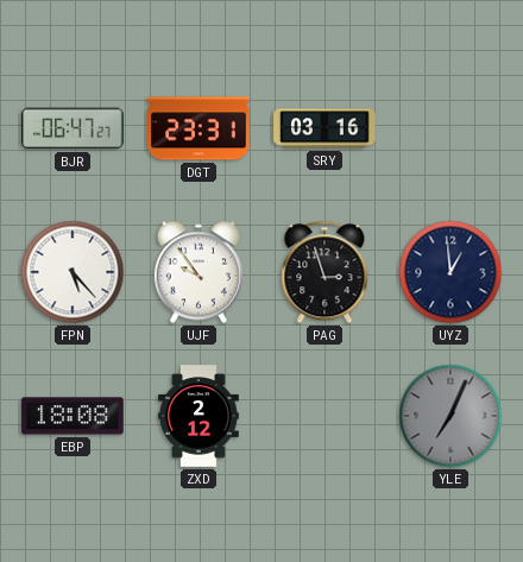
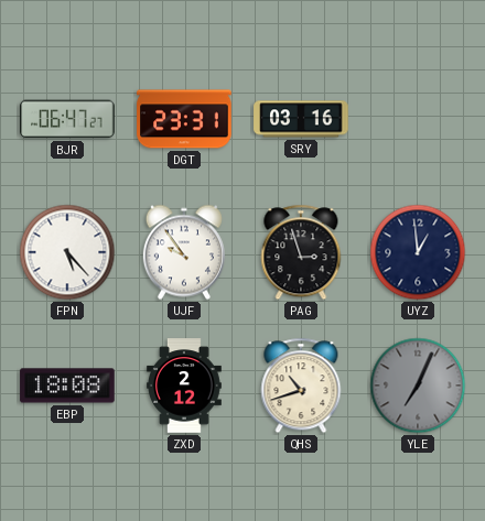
QHS: none -> 10:42 (301, 386)
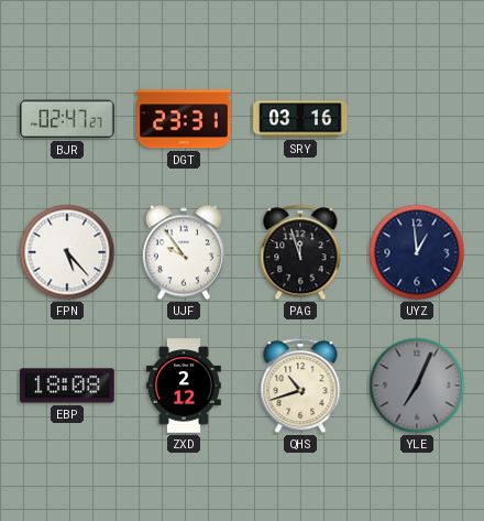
BJR: 06:47 -> 02:47 (67, 119)
PAG: 2:57 -> 11:57 (300, 252)
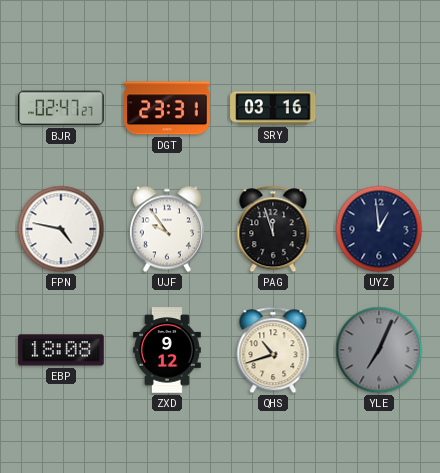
FPN: 5:23 -> 4:47 (61, 229)
ZXD: 2:12 -> 9:12 (167, 350)
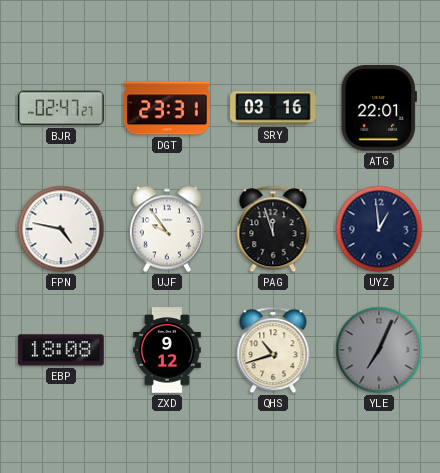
ATG: none -> 22:01 (378, 108)
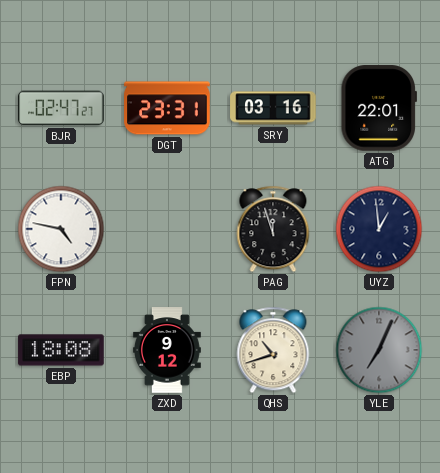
UJF: 9:54 -> none (167, 229)
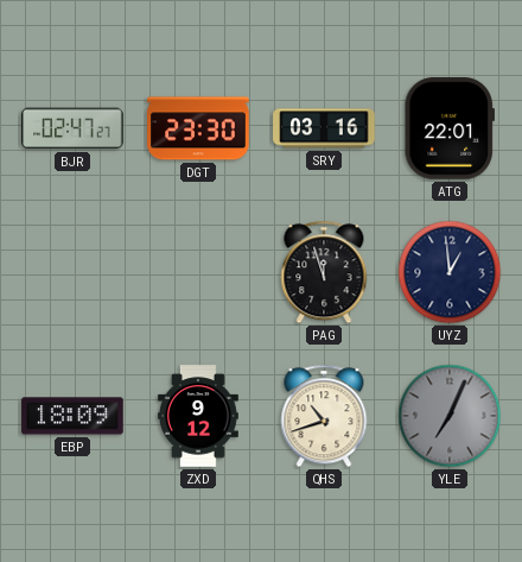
DGT: 23:31 -> 23:30 (198, 128)
FPN: 4:47 -> none (61, 229)
EBP: 18:08 -> 18:09 (72, 416)
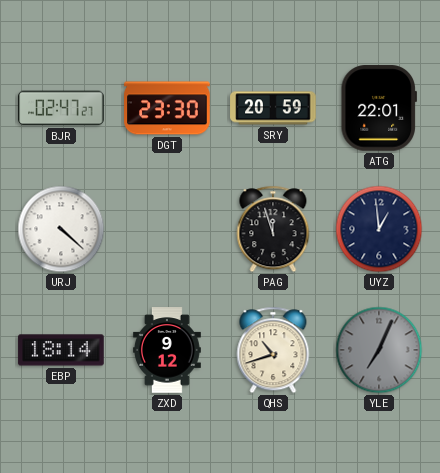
SRY: 03:16 -> 20:59 (273, 108)
URJ: none -> 4:22 (61, 229)
EBP: 18:09 -> 18:14 (61, 350)
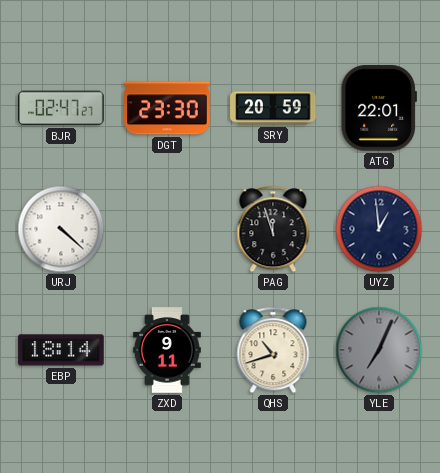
ZXD: 9:12 -> 9:11 (167, 350)
